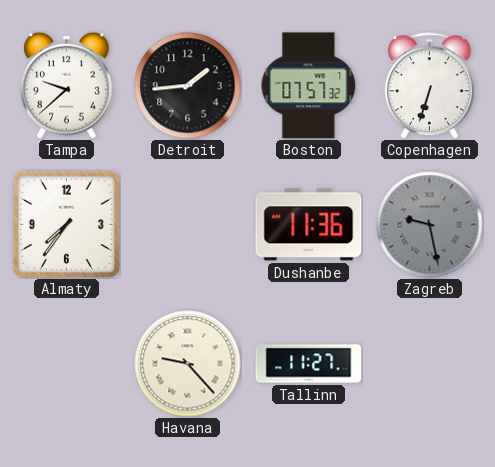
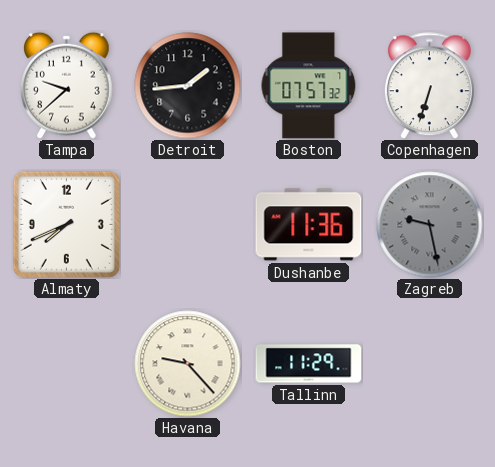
Almaty: 7:36 -> 7:41 (66, 224)
Tallinn: 11:27 -> 11:29 (309, 364)
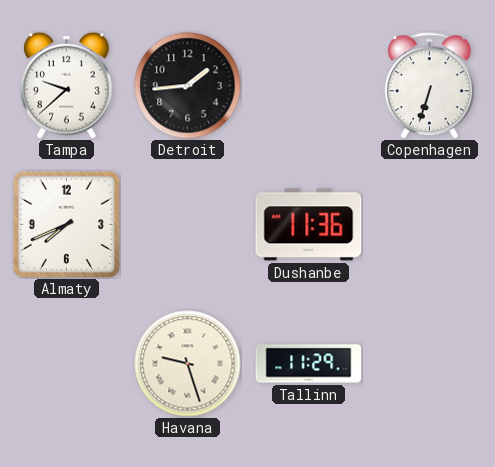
Boston: 07:57 -> none (309, 86)
Zagreb: 9:28 -> none (430, 225)
Havana: 9:23 -> 9:27 (188, 364)
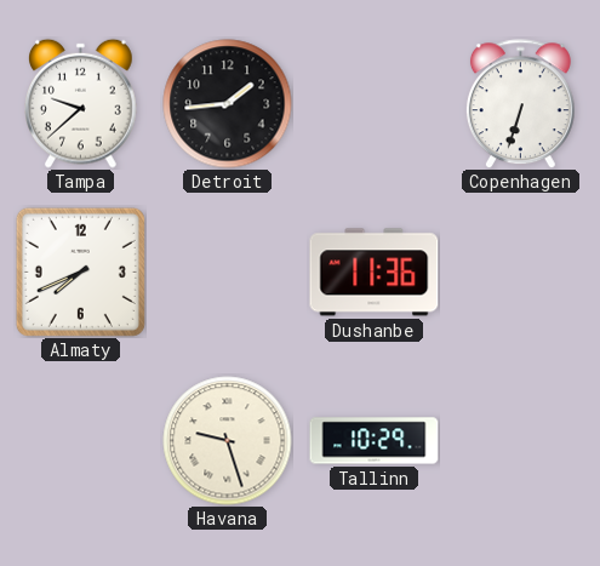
Tallinn: 11:29 -> 10:29 (375, 441)
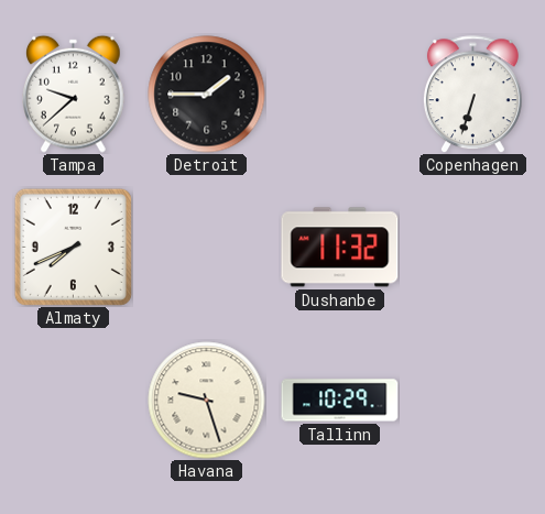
Detroit: 1:44 -> 1:45 (207, 95)
Dushanbe: 11:36 -> 11:32 (340, 248)
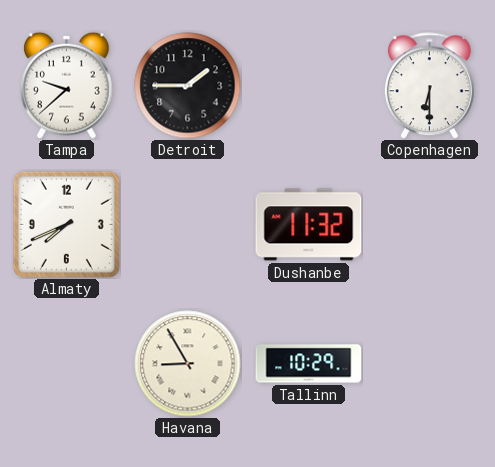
Copenhagen: 6:33 -> 6:30 (429, 86)
Havana: 9:27 -> 8:55 (188, 364)
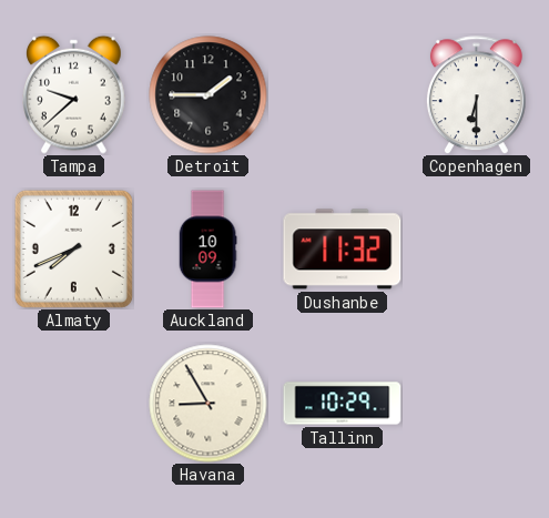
Auckland: none -> 10:09 (207, 250)
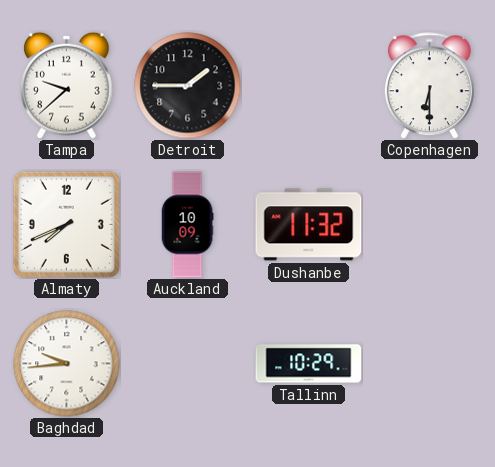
Baghdad: none -> 9:44 (67, 364)
Havana: 8:55 -> none (209, 404)
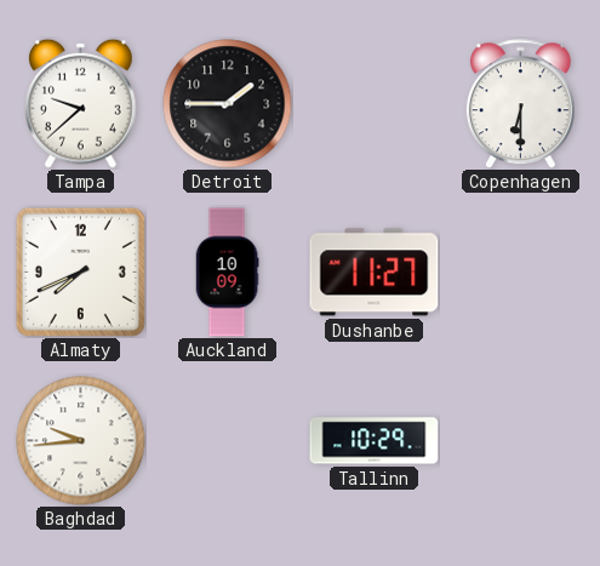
Dushanbe: 11:32 -> 11:27 (375, 273)
